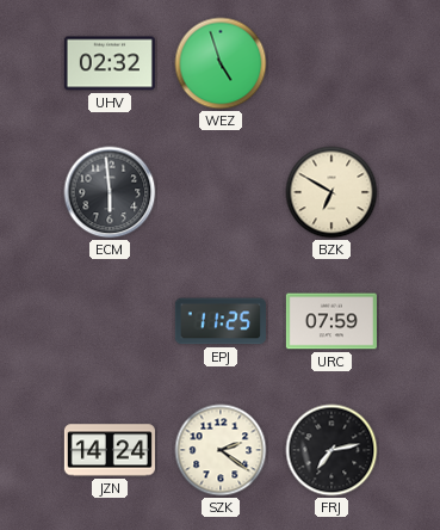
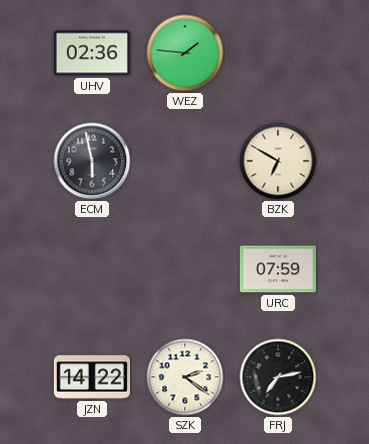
UHV: 02:32 -> 02:36 (92, 53)
WEZ: 4:57 -> 1:46 (185, 53)
ECM: 5:59 -> 5:58 (92, 161)
EPJ: 11:25 -> none (221, 321)
JZN: 14:24 -> 14:22 (92, 377)
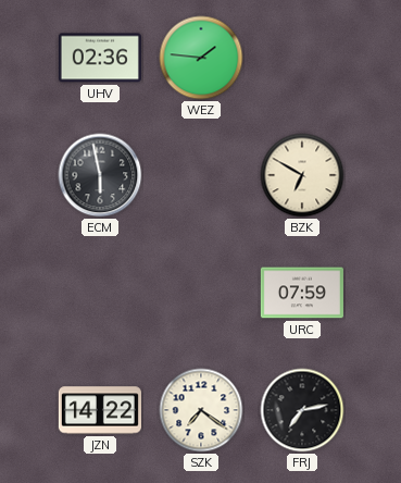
SZK: 2:21 -> 7:21 (201, 410)
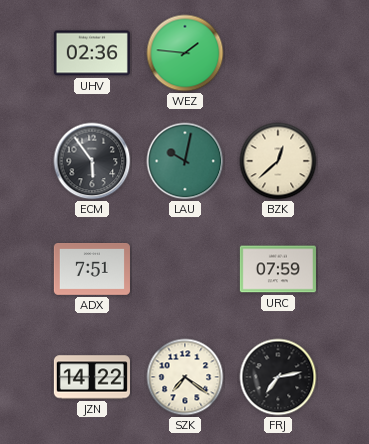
ECM: 5:58 -> 5:54 (92, 161)
LAU: none -> 10:02 (185, 161)
BZK: 6:50 -> 12:38 (278, 161)
ADX: none -> 7:51 (92, 270)
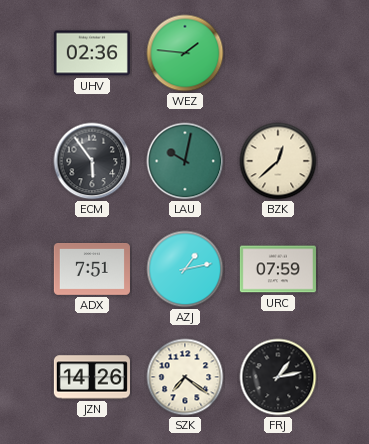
AZJ: none -> 1:13 (185, 269)
JZN: 14:22 -> 14:26 (92, 377)
FRJ: 7:13 -> 1:13 (278, 377)
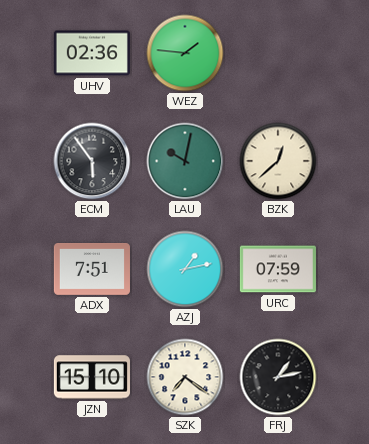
JZN: 14:26 -> 15:10 (92, 377)
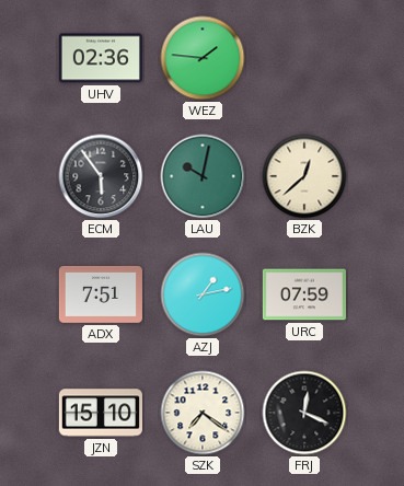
FRJ: 1:13 -> 12:19 (304, 413)
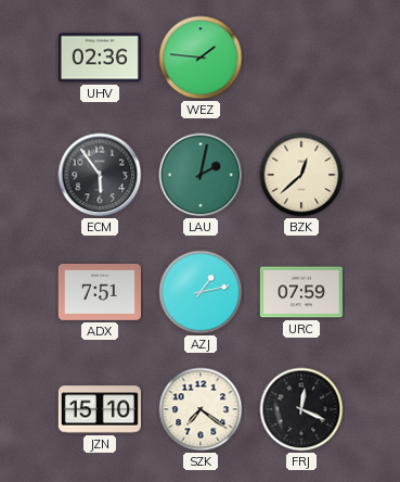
LAU: 10:02 -> 2:02 (201, 175)
